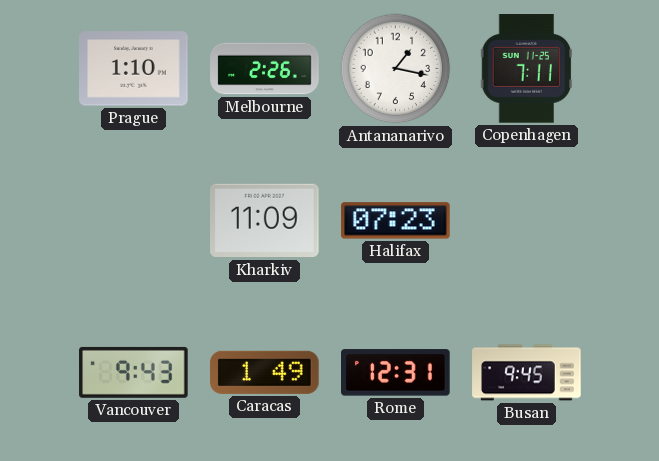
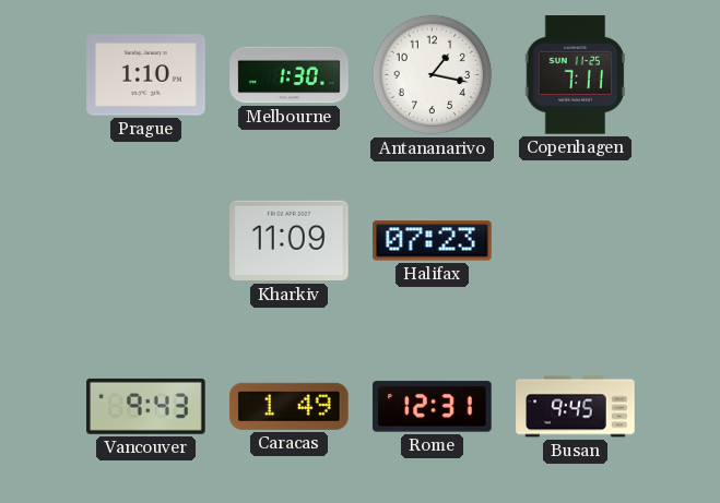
Melbourne: 2:26 -> 1:30 (290, 75)
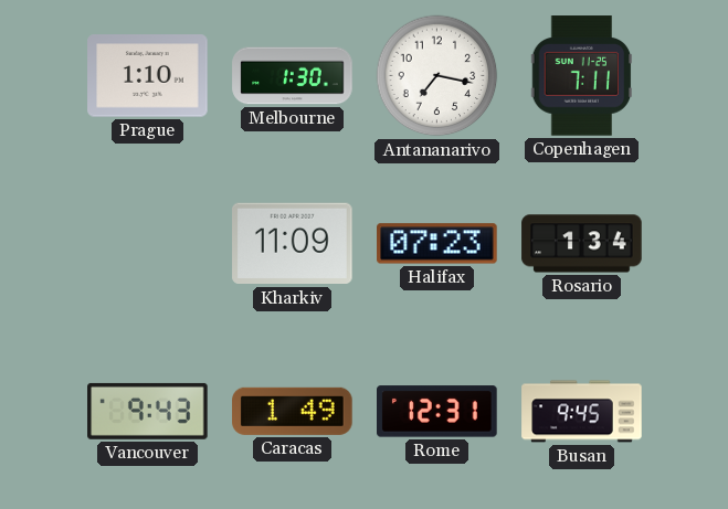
Antananarivo: 1:17 -> 7:17 (437, 76)
Rosario: none -> 1:34 (582, 244)
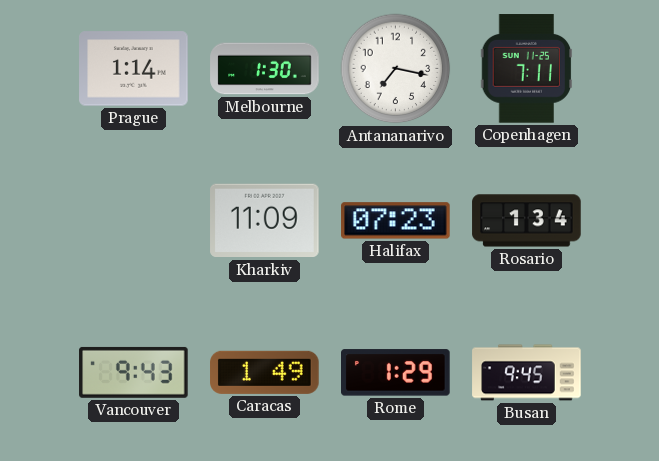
Prague: 1:10 -> 1:14 (134, 69)
Rome: 12:31 -> 1:29 (396, 373)
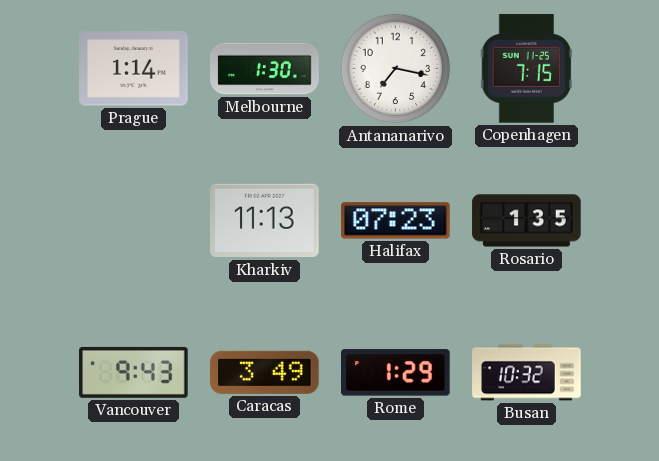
Copenhagen: 7:11 -> 7:15 (527, 69)
Kharkiv: 11:09 -> 11:13 (265, 221)
Rosario: 1:34 -> 1:35 (527, 221)
Caracas: 1:49 -> 3:49 (265, 372)
Busan: 9:45 -> 10:32 (527, 373)
